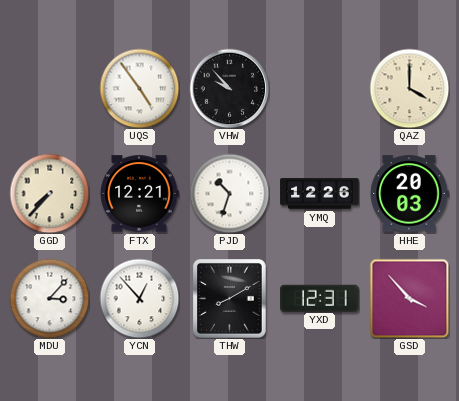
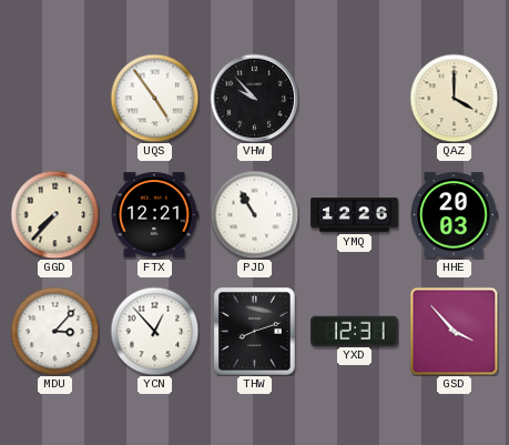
PJD: 10:33 -> 10:55 (254, 214)
THW: 8:10 -> 8:12 (255, 332)
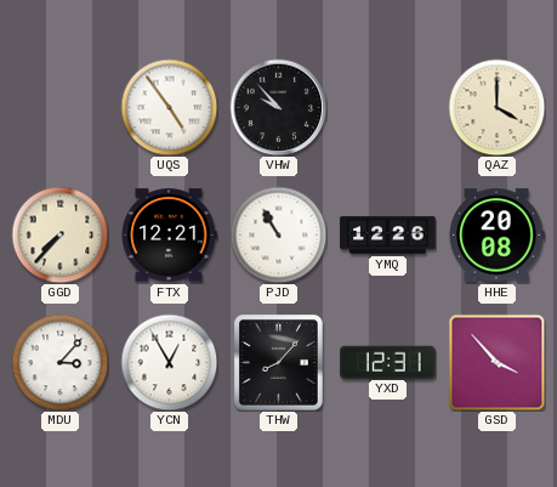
HHE: 20:03 -> 20:08 (496, 236)
YCN: 12:53 -> 12:55 (169, 362)
THW: 8:12 -> 8:07 (279, 363)
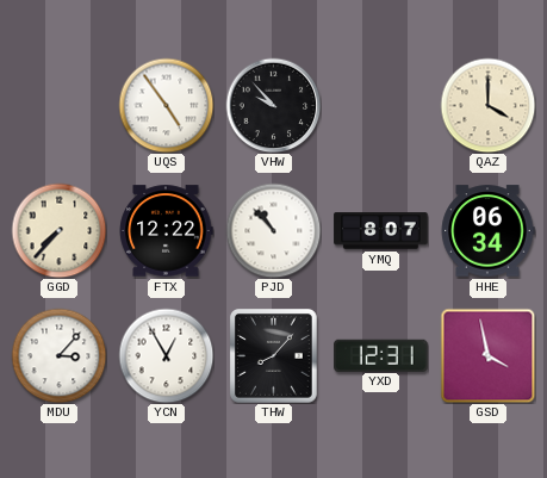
FTX: 12:21 -> 12:22 (166, 231)
PJD: 10:55 -> 10:53 (273, 230)
YMQ: 12:26 -> 8:07 (381, 231)
HHE: 20:08 -> 06:34 (487, 231)
GSD: 3:53 -> 3:58 (487, 355)
